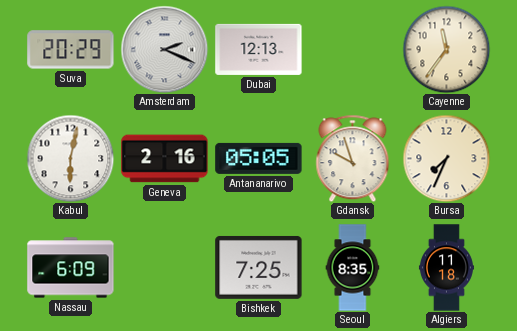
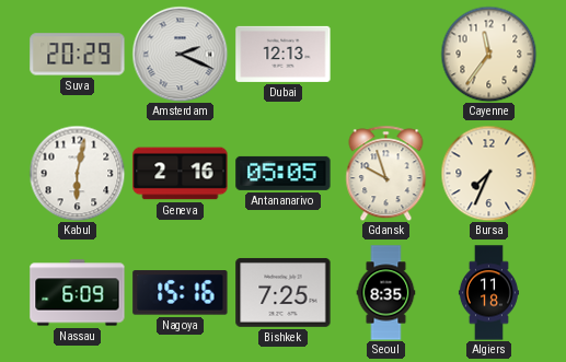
Nagoya: none -> 15:16 (181, 293)
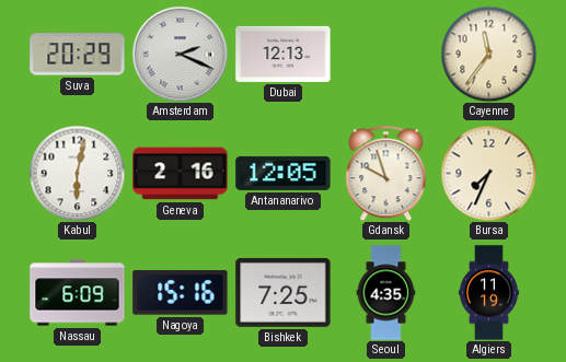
Antananarivo: 05:05 -> 12:05 (284, 173)
Seoul: 8:35 -> 4:35 (386, 293)
Algiers: 11:18 -> 11:19 (488, 293)
